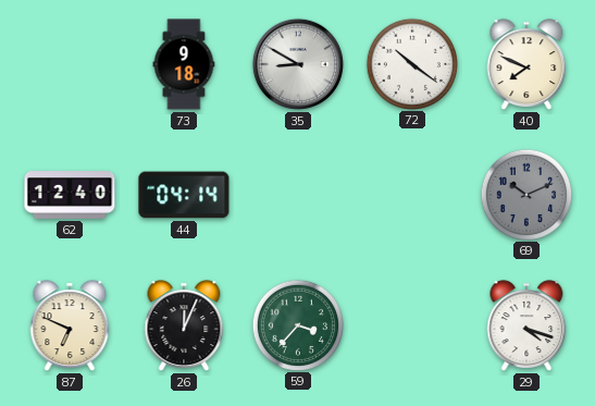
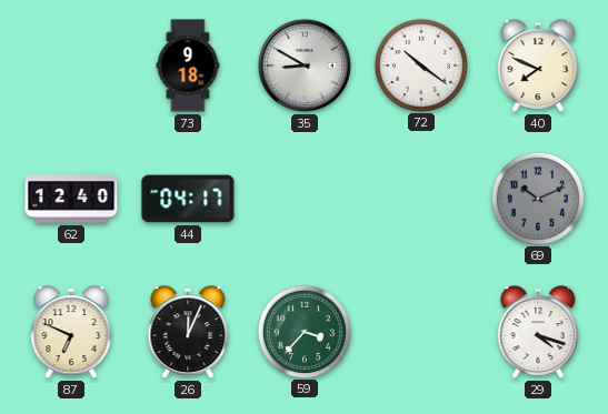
44: 04:14 -> 04:17 (188, 199)
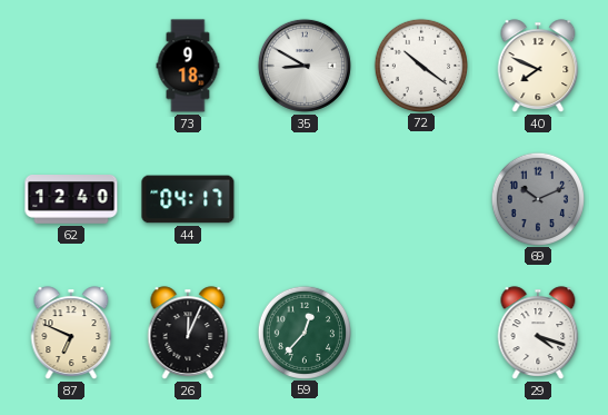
59: 3:37 -> 12:37 (303, 332)
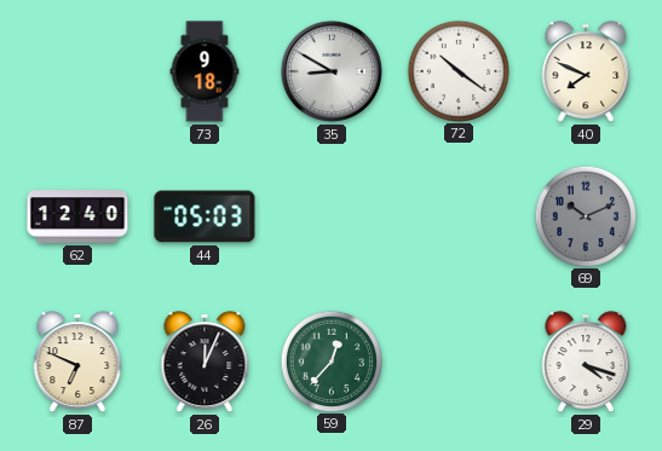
44: 04:17 -> 05:03 (205, 216)
